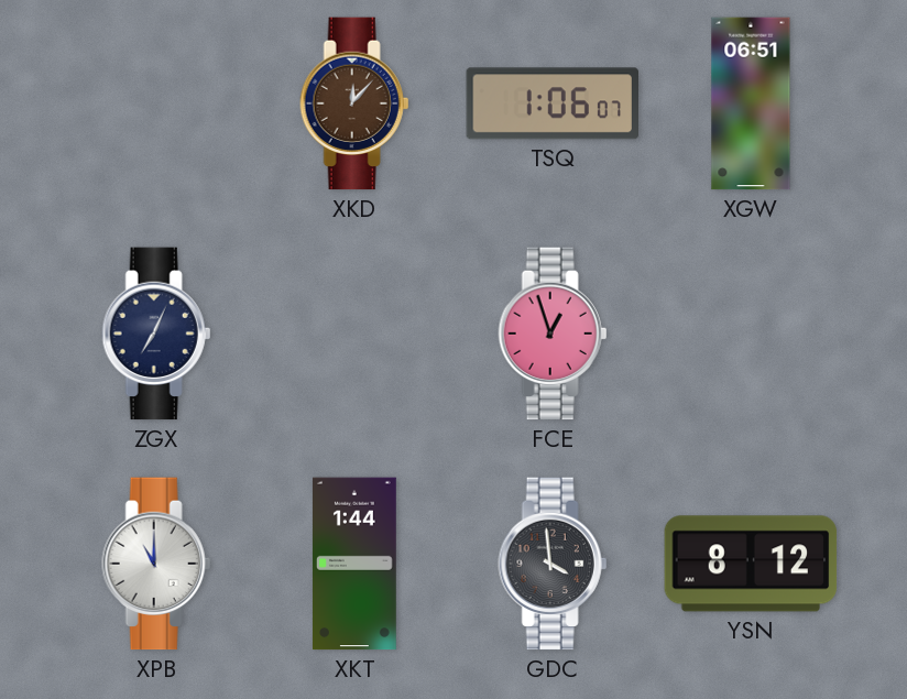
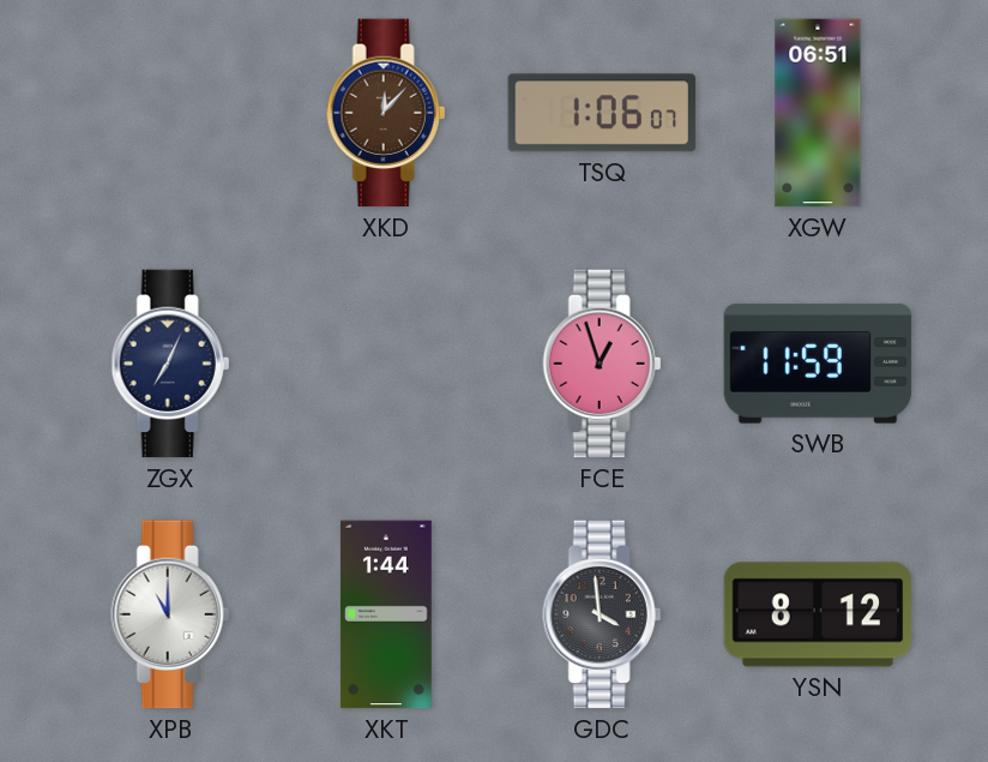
SWB: none -> 11:59 (818, 364)
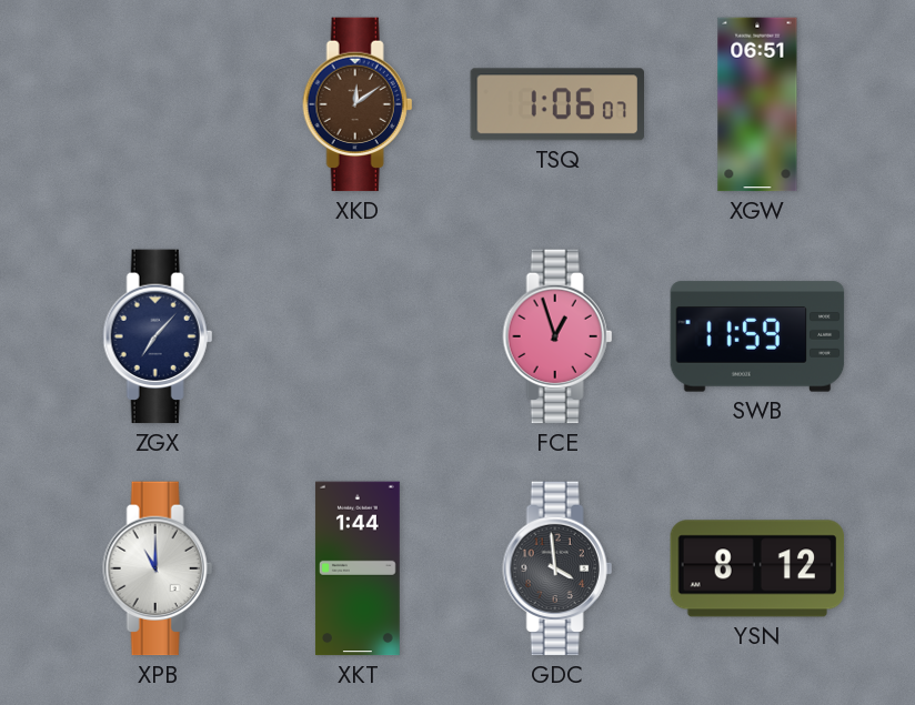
XKD: 12:07 -> 12:09 (358, 104)
ZGX: 7:04 -> 7:07 (158, 336)
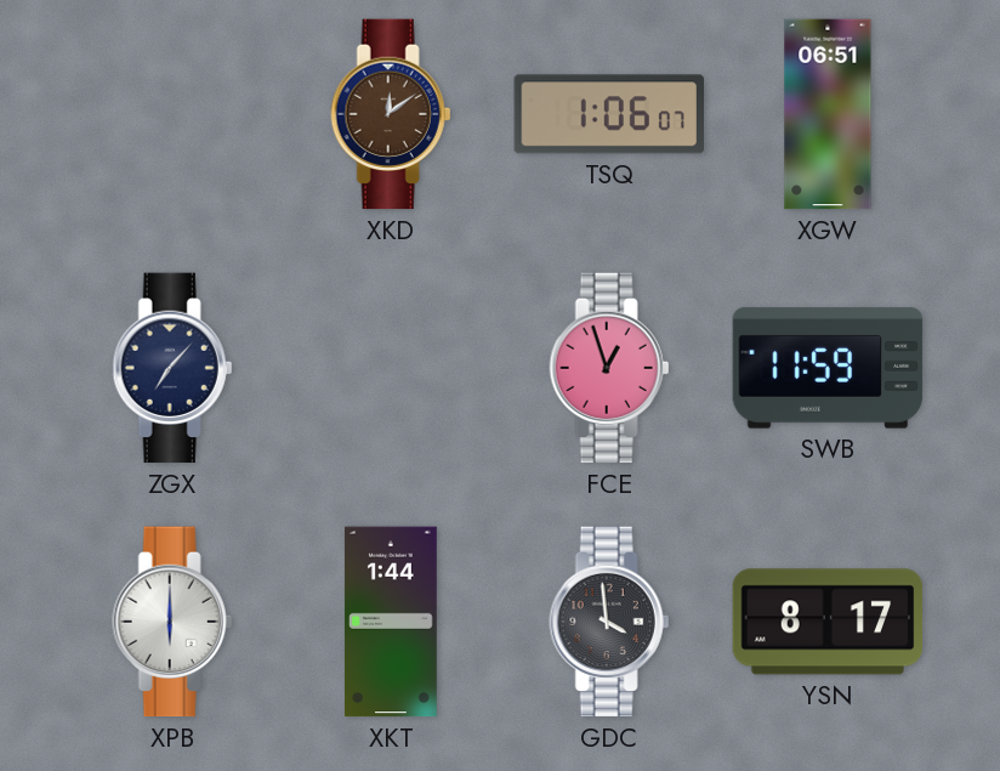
XPB: 11:00 -> 6:00 (172, 622)
YSN: 8:12 -> 8:17 (828, 622)
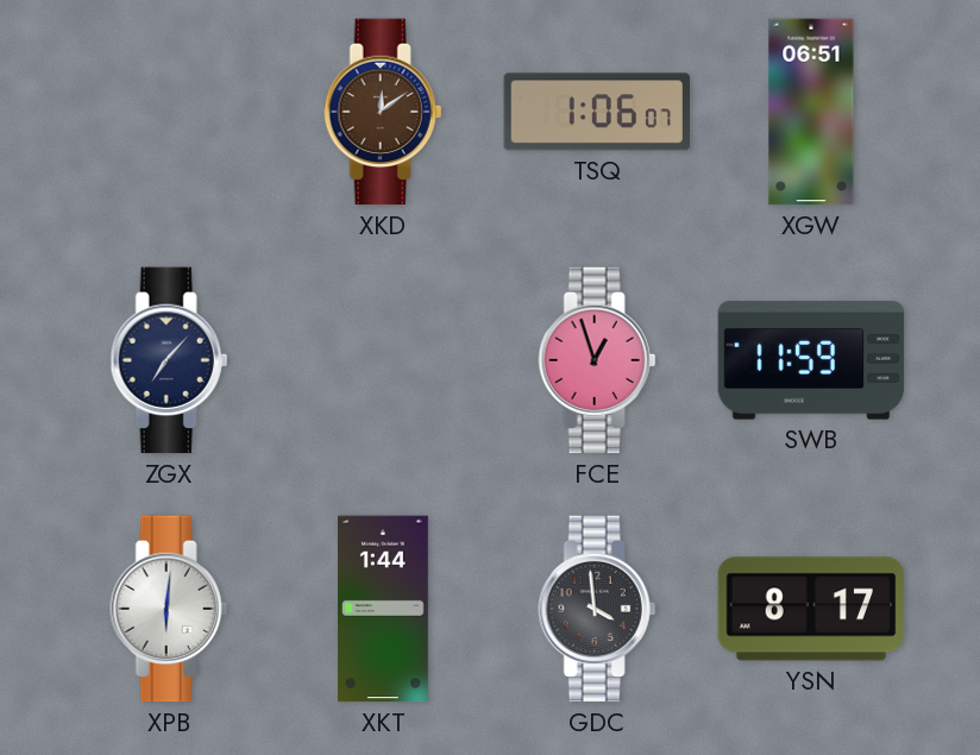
XPB: 6:00 -> 6:01 (169, 609)
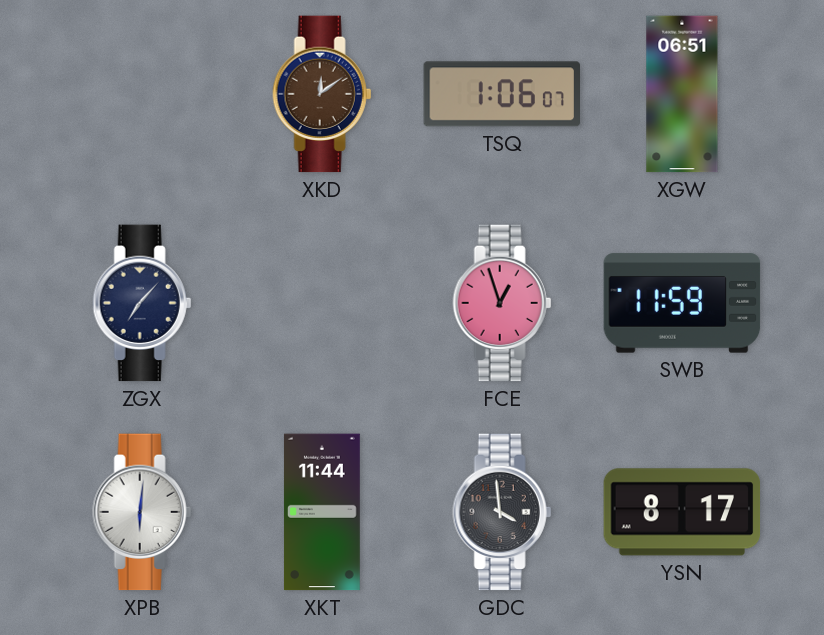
XKT: 1:44 -> 11:44 (322, 512)
